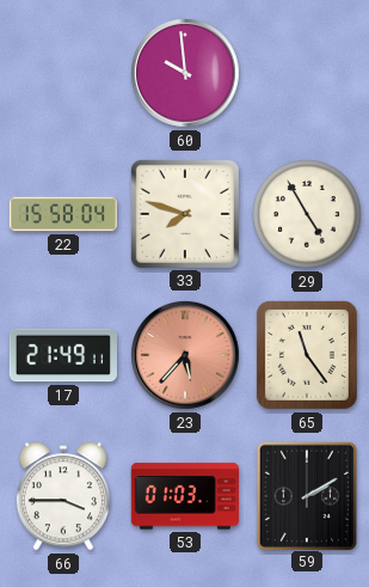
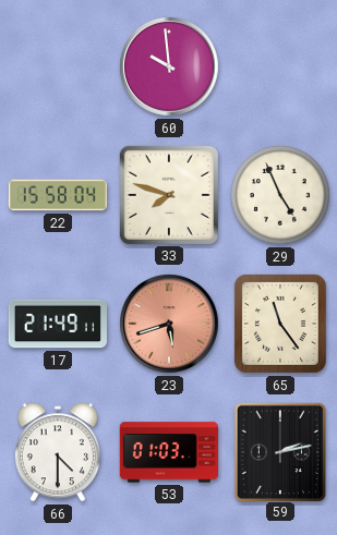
29: 4:55 -> 4:56 (280, 195)
23: 5:37 -> 5:42 (170, 325)
66: 3:45 -> 4:30 (58, 452)
59: 2:10 -> 2:13 (280, 451)
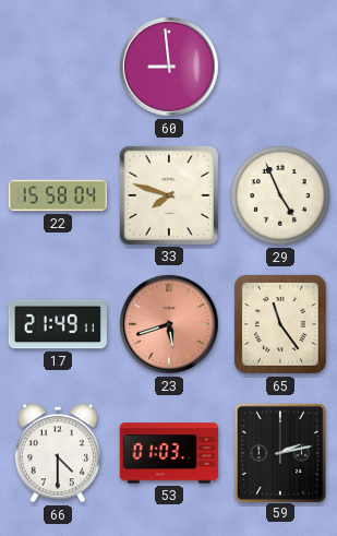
60: 9:59 -> 8:59 (170, 68)
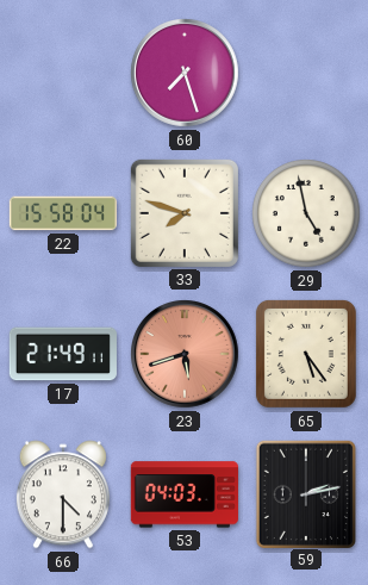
60: 8:59 -> 7:27 (186, 74)
29: 4:56 -> 4:58 (306, 213)
65: 11:24 -> 5:24 (306, 354)
53: 01:03 -> 04:03 (185, 494)
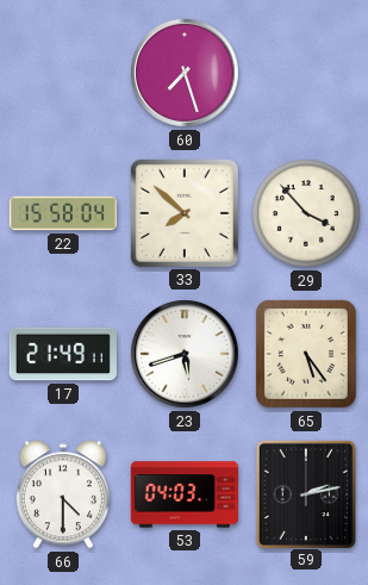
33: 7:48 -> 7:52 (185, 213)
29: 4:58 -> 3:53 (306, 213)
23 dial: salmon -> white (186, 355)
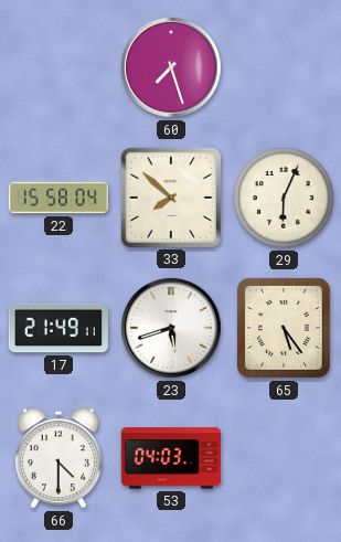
29: 3:53 -> 6:04 (284, 198)
59: 2:13 -> none (306, 493)
